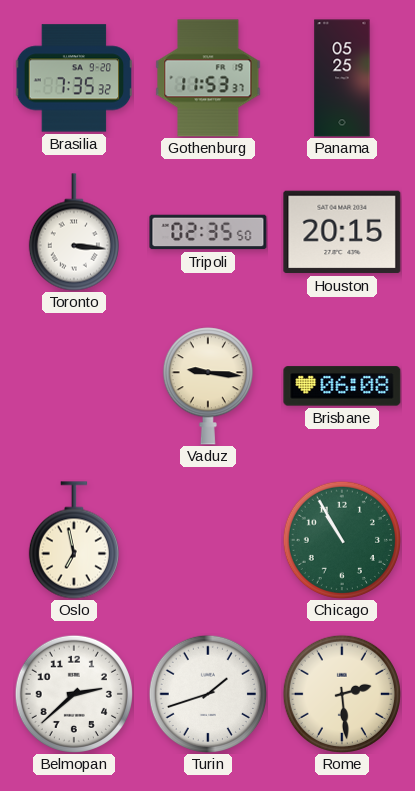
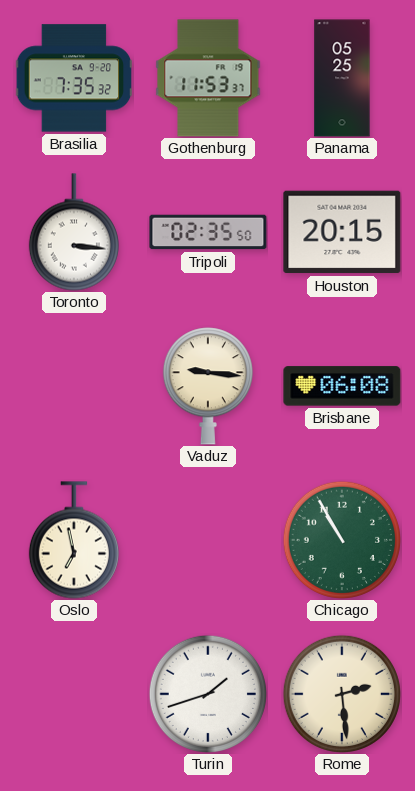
Belmopan: 2:38 -> none (74, 694)
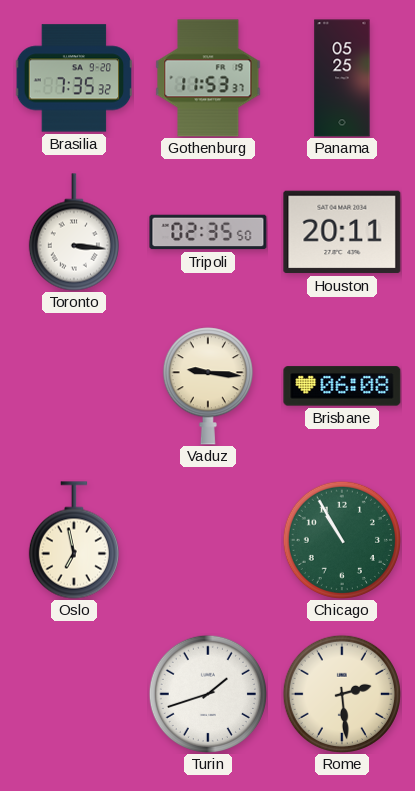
Houston: 20:15 -> 20:11 (342, 232)
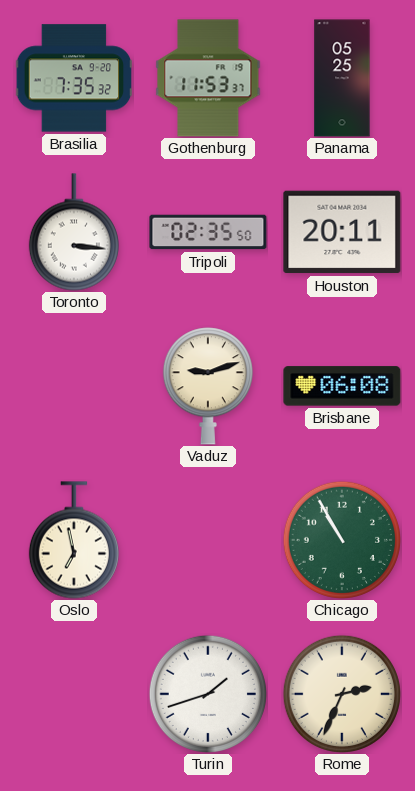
Vaduz: 9:16 -> 9:12 (208, 386)
Rome: 2:29 -> 2:34 (342, 694)
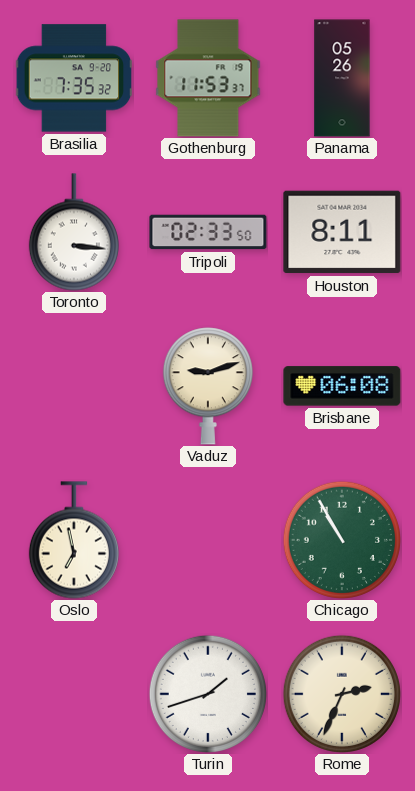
Panama: 05:25 -> 05:26 (342, 78)
Tripoli: 02:35 -> 02:33 (208, 232)
Houston: 20:11 -> 8:11 (342, 232)
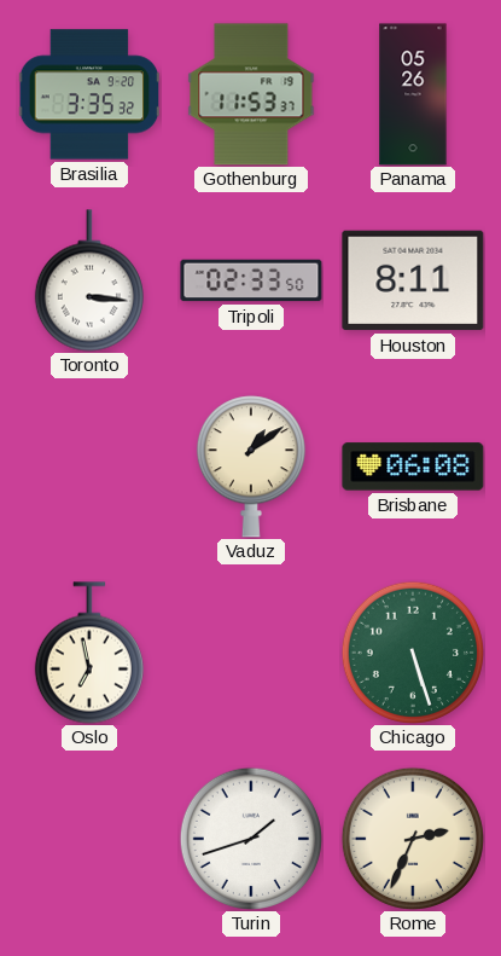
Brasilia: 7:35 -> 3:35 (89, 94)
Vaduz: 9:12 -> 1:09 (251, 467)
Chicago: 10:55 -> 5:27 (413, 653)
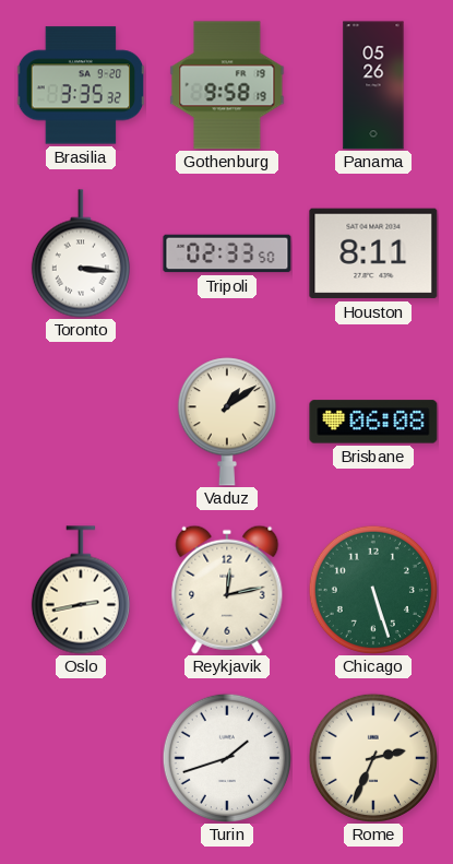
Gothenburg: 11:53 -> 9:58 (227, 85)
Oslo: 6:58 -> 2:43 (81, 590)
Reykjavik: none -> 12:13 (227, 590)
